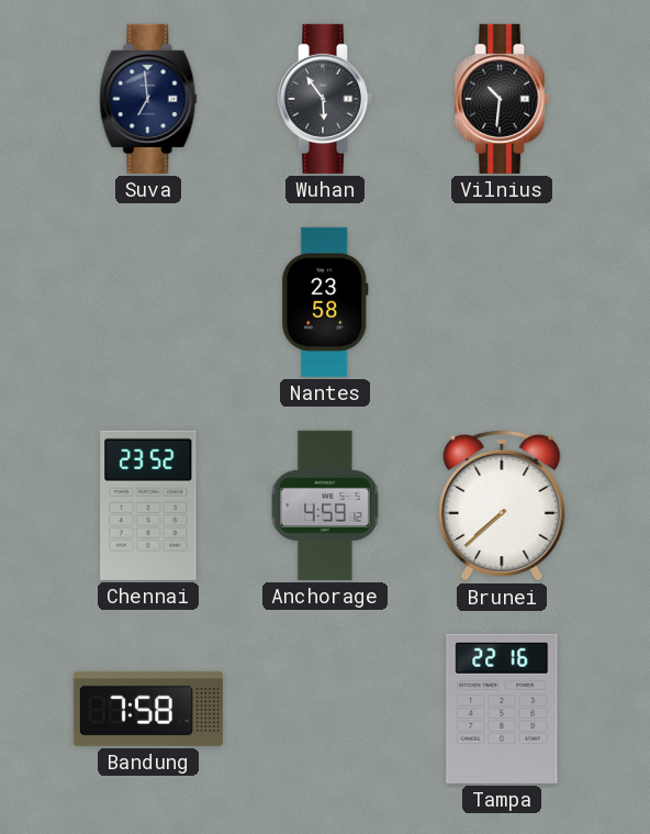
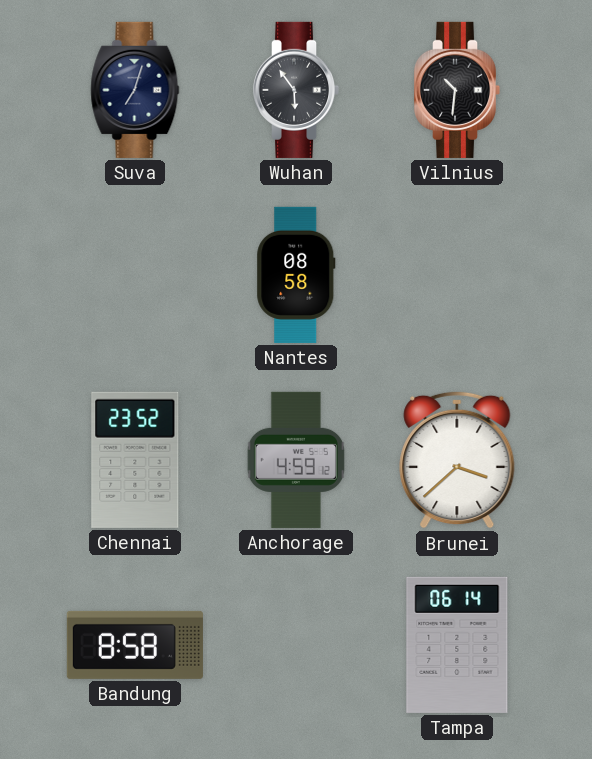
Suva: 6:59 -> 7:03 (135, 90)
Nantes: 23:58 -> 08:58 (296, 275)
Brunei: 7:38 -> 3:38 (457, 460)
Bandung: 7:58 -> 8:58 (135, 645)
Tampa: 22:16 -> 06:14 (457, 645)
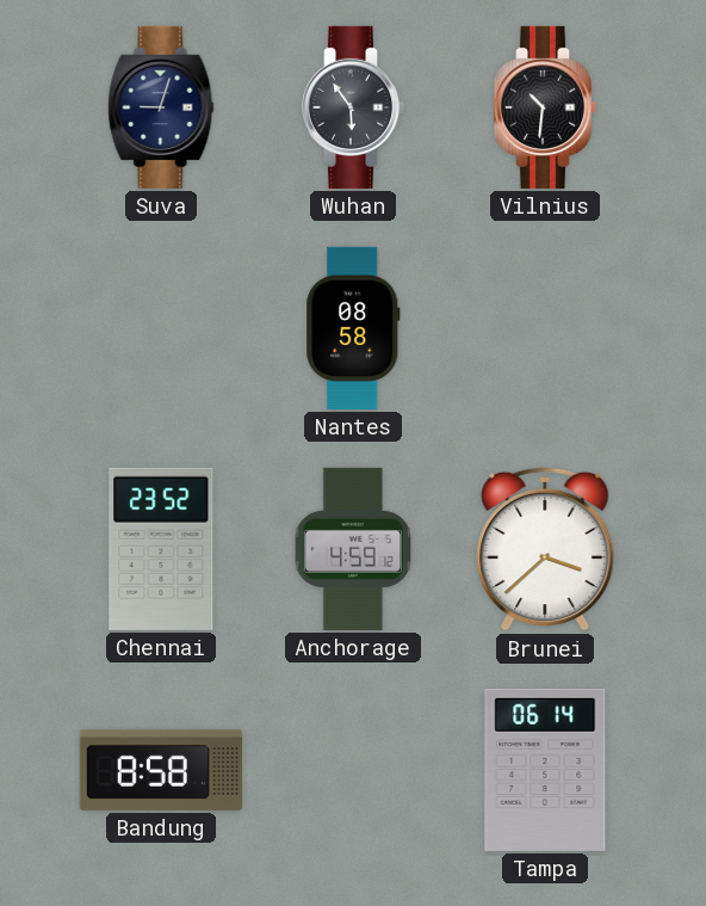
Suva: 7:03 -> 9:03 (161, 107)
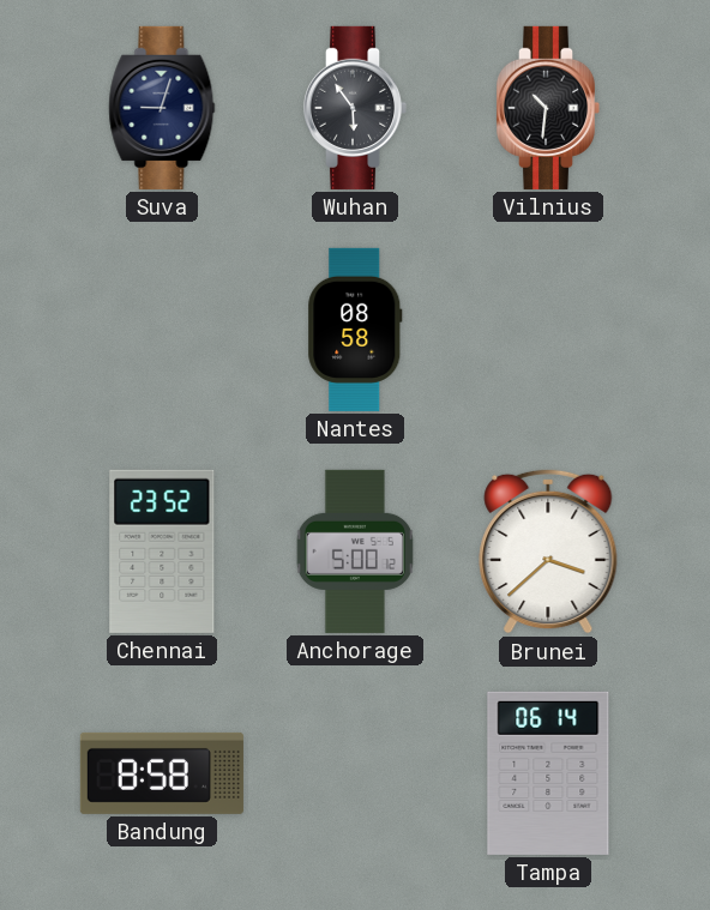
Anchorage: 4:59 -> 5:00 (355, 552)
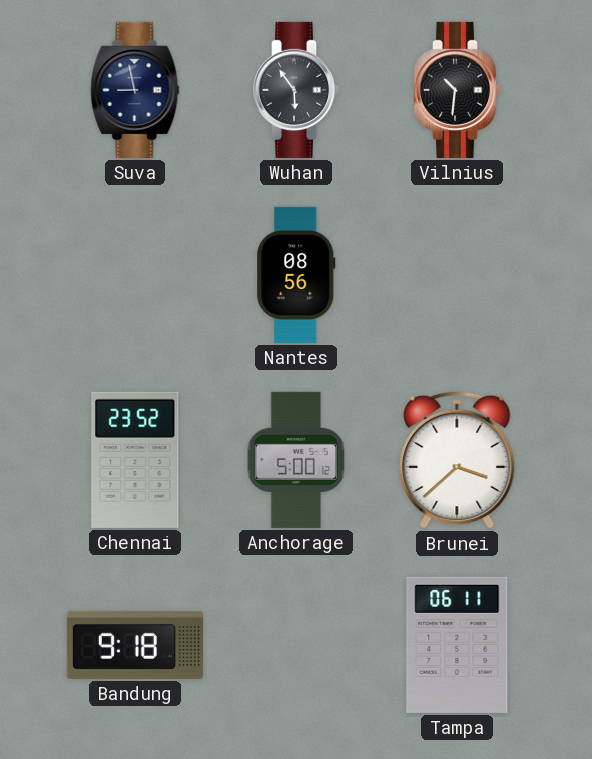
Suva: 9:03 -> 8:58 (135, 90)
Nantes: 08:58 -> 08:56 (296, 275)
Bandung: 8:58 -> 9:18 (135, 645)
Tampa: 06:14 -> 06:11 (457, 645)
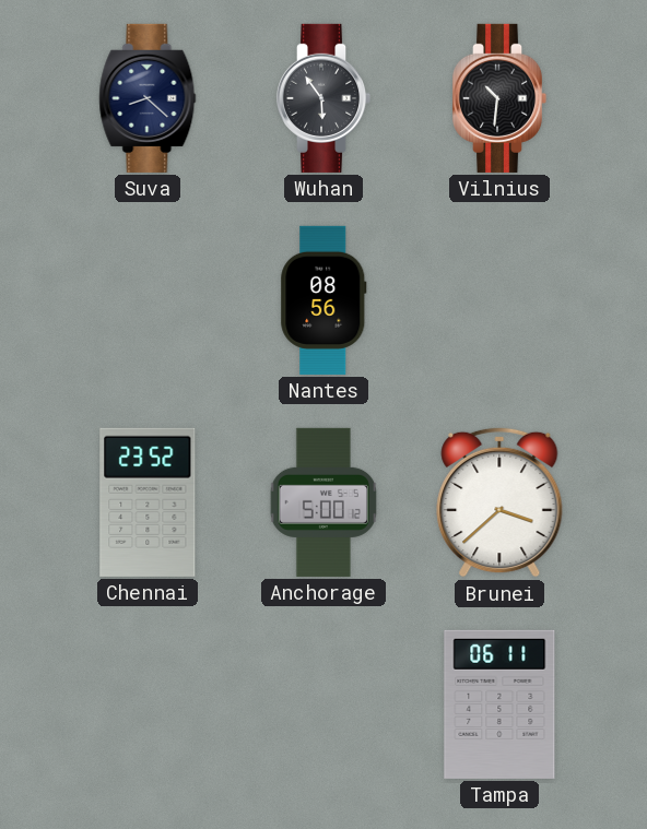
Suva: 8:58 -> 8:22 (148, 98)
Bandung: 9:18 -> none (135, 645)
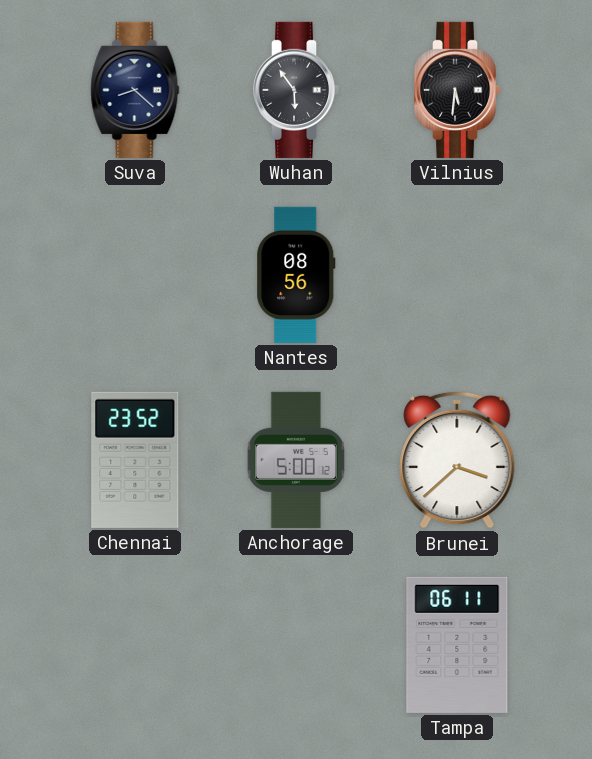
Vilnius: 10:31 -> 5:31 (457, 90)
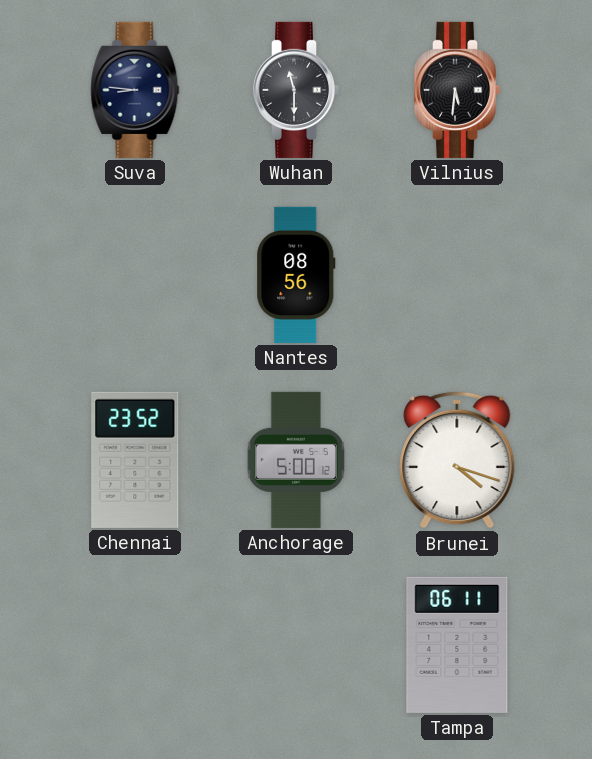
Suva: 8:22 -> 8:46 (135, 90)
Wuhan: 5:54 -> 11:30 (296, 90)
Brunei: 3:38 -> 4:18 (457, 460)
